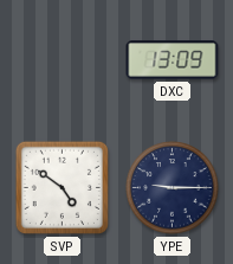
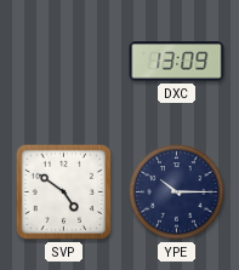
YPE: 9:15 -> 10:15 (177, 193)
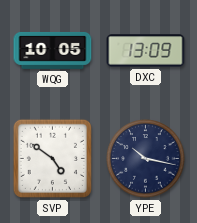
WQG: none -> 10:05 (53, 50)
YPE: 10:15 -> 10:17 (146, 159)
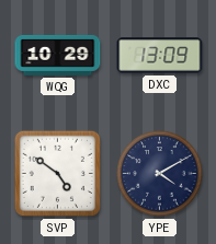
WQG: 10:05 -> 10:29 (58, 55)
YPE: 10:17 -> 4:10 (160, 174)
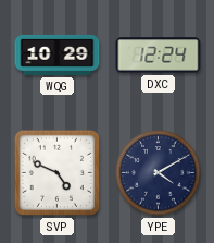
DXC: 13:09 -> 12:24 (159, 56)
SVP: 4:51 -> 4:49 (56, 172)
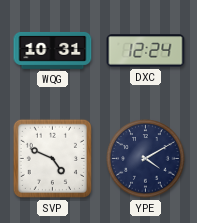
WQG: 10:29 -> 10:31 (53, 50)
